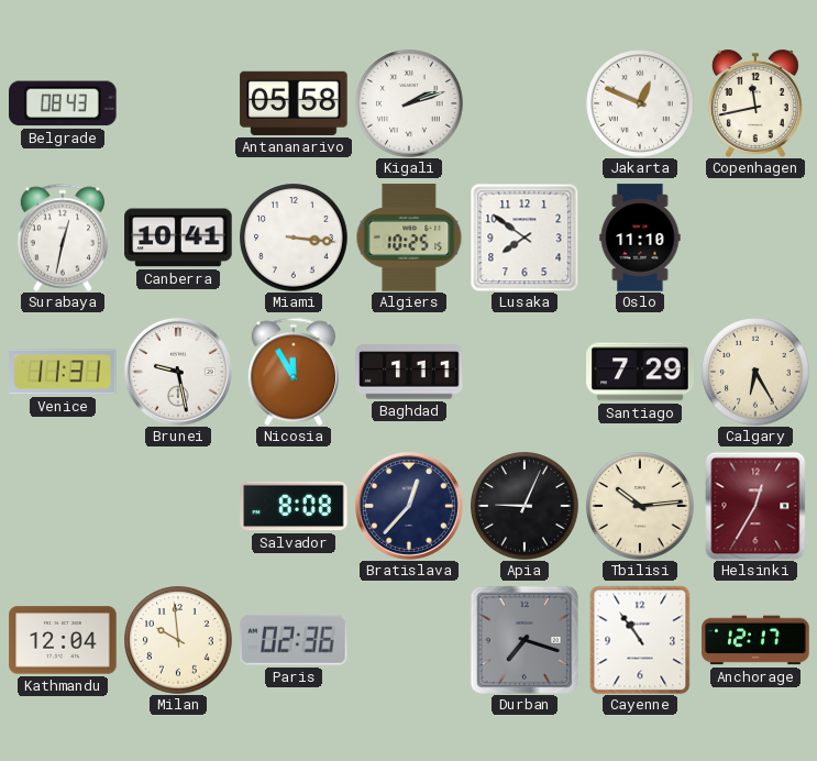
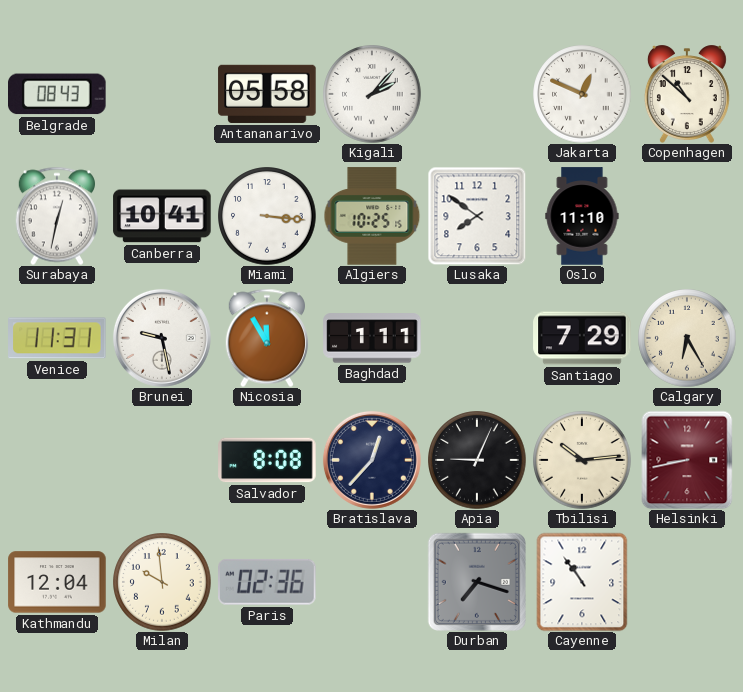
Kigali: 2:12 -> 2:07 (372, 94)
Copenhagen: 11:43 -> 10:52 (687, 94)
Helsinki: 12:35 -> 8:43 (687, 460)
Anchorage: 12:17 -> none (755, 640)
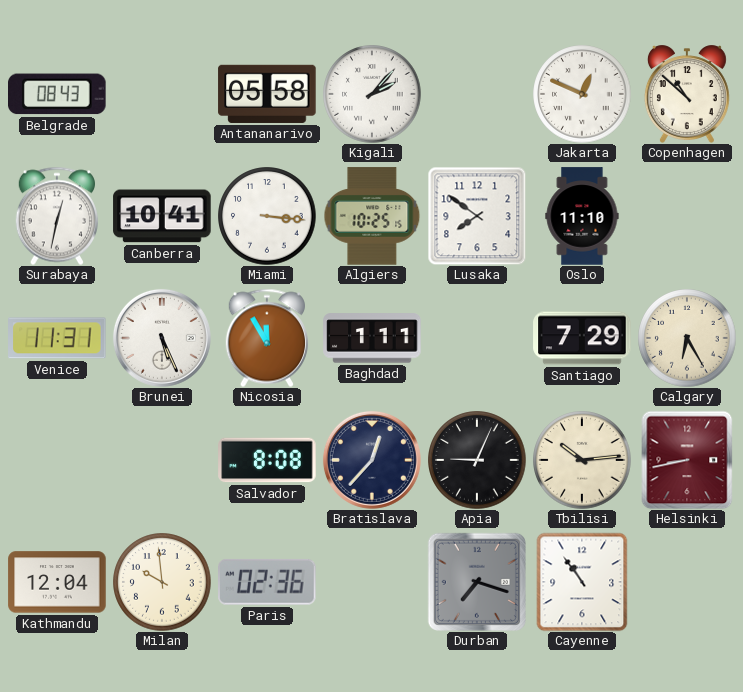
Brunei: 9:28 -> 5:26 (162, 338)
